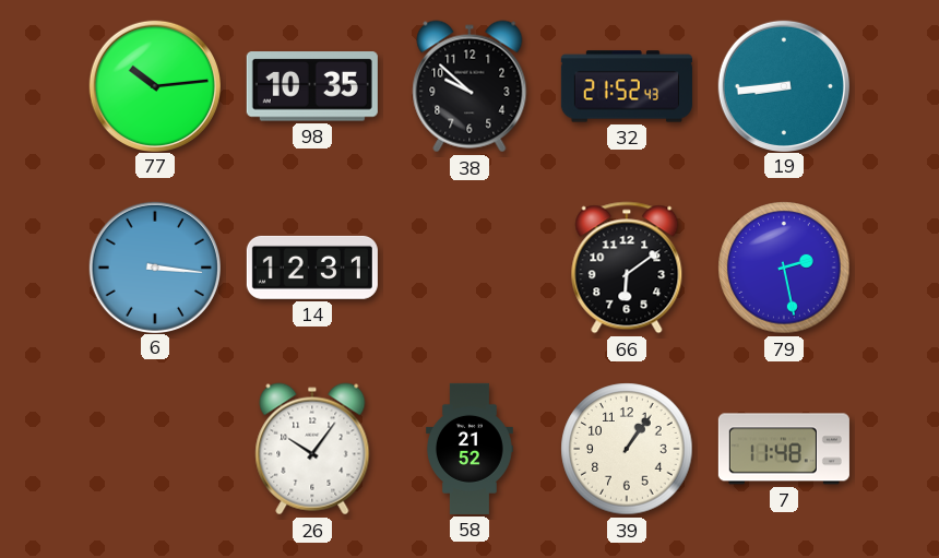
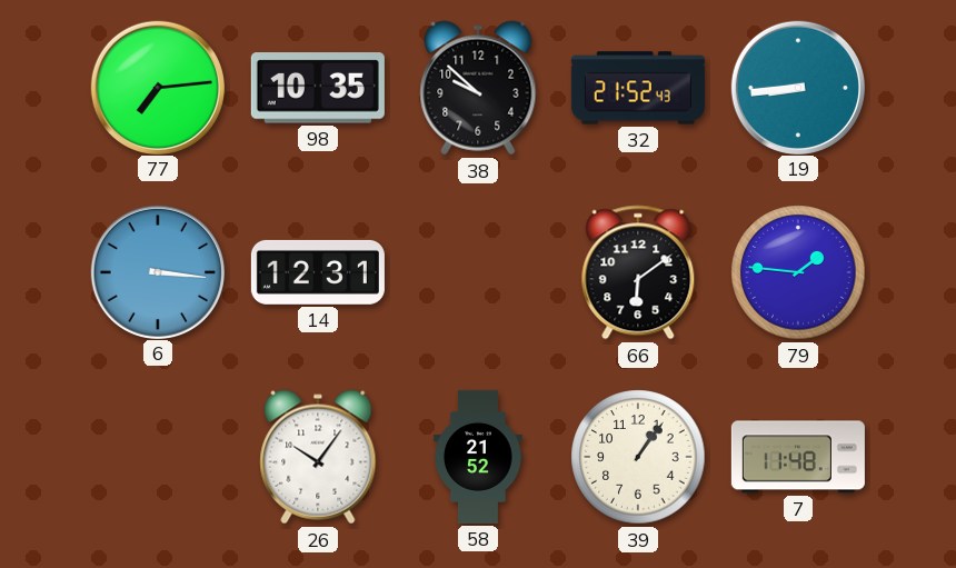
77: 10:14 -> 7:14 (157, 87)
79: 2:28 -> 1:46 (798, 272)
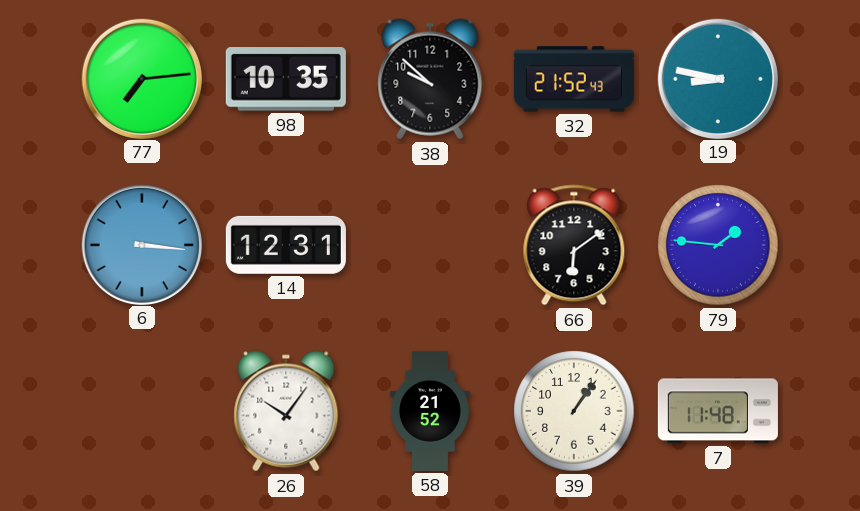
19: 8:44 -> 8:47 (717, 78)
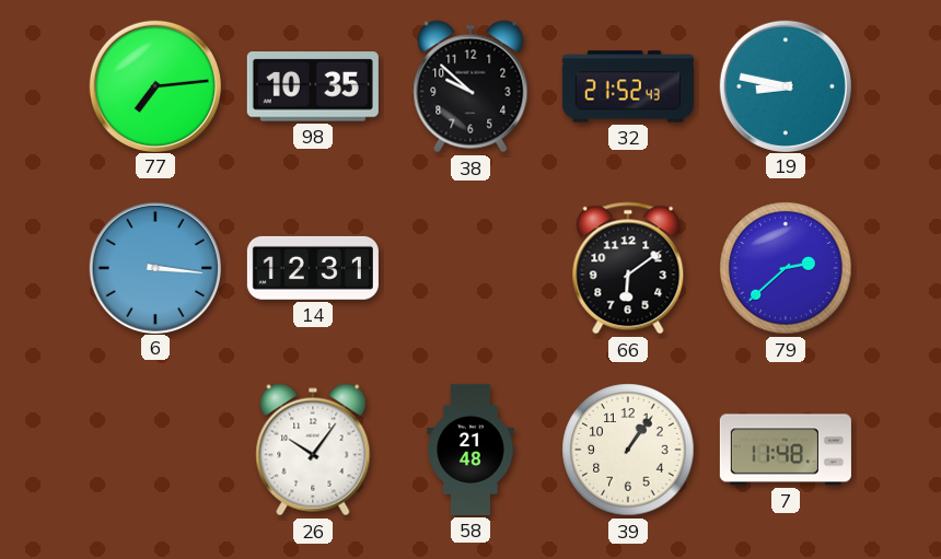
79: 1:46 -> 2:38 (786, 268)
58: 21:52 -> 21:48 (472, 450)
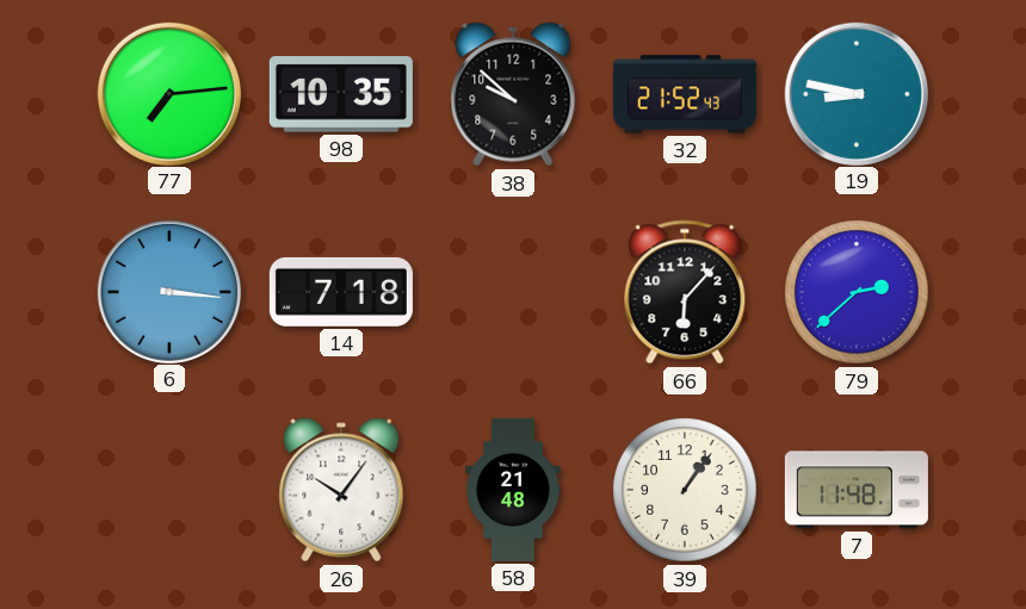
14: 12:31 -> 7:18 (341, 292)
66: 6:09 -> 6:07 (685, 292)
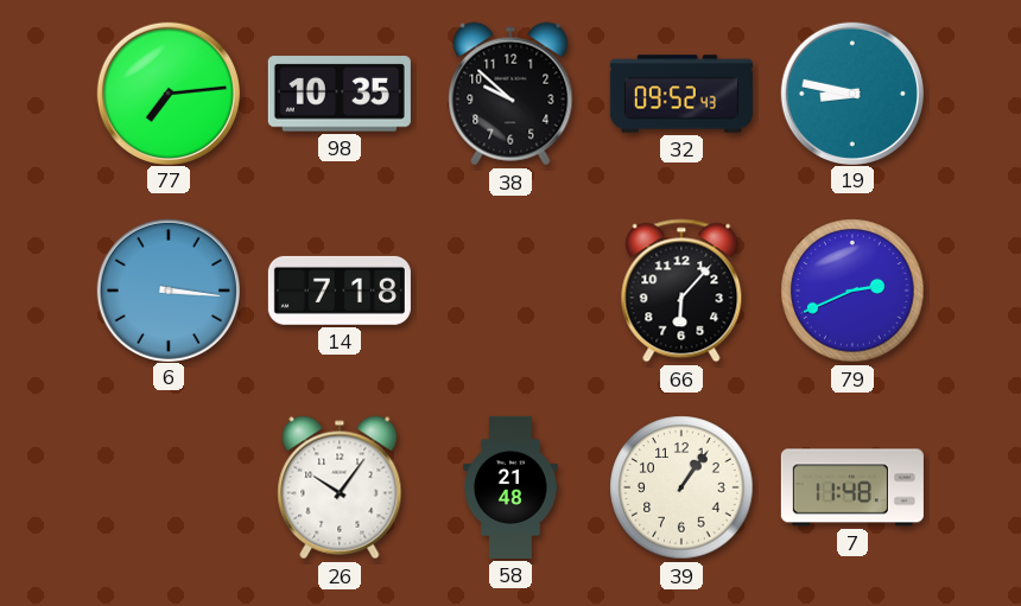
32: 21:52 -> 09:52 (681, 94)
79: 2:38 -> 2:41 (852, 291)
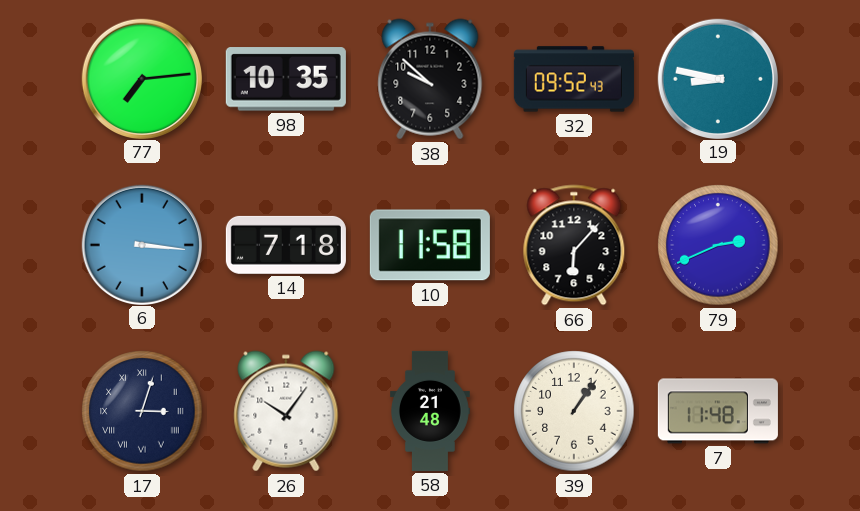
10: none -> 11:58 (430, 245)
17: none -> 3:03 (142, 411)
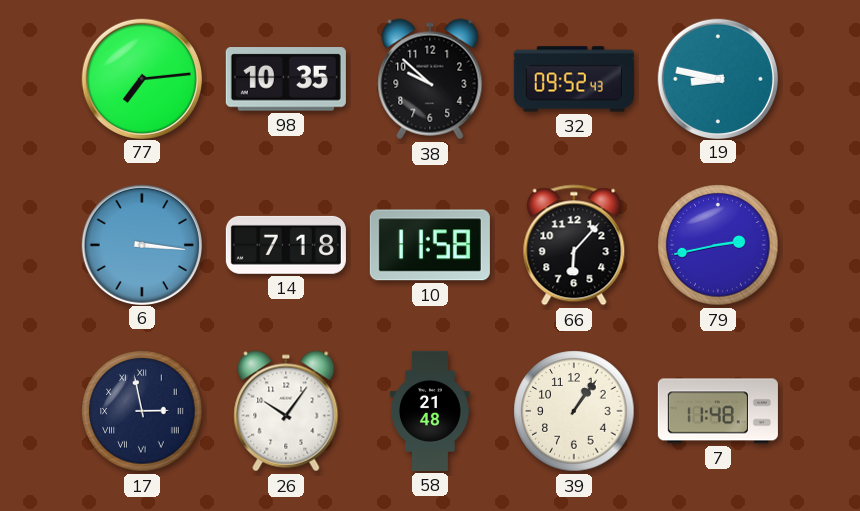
79: 2:41 -> 2:43 (718, 245)
17: 3:03 -> 2:58 (142, 411)
